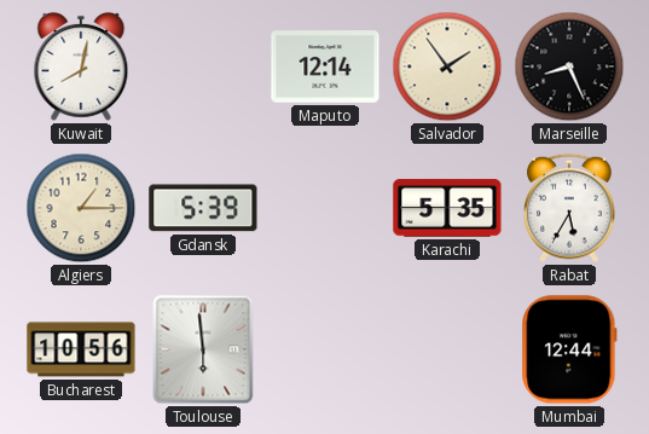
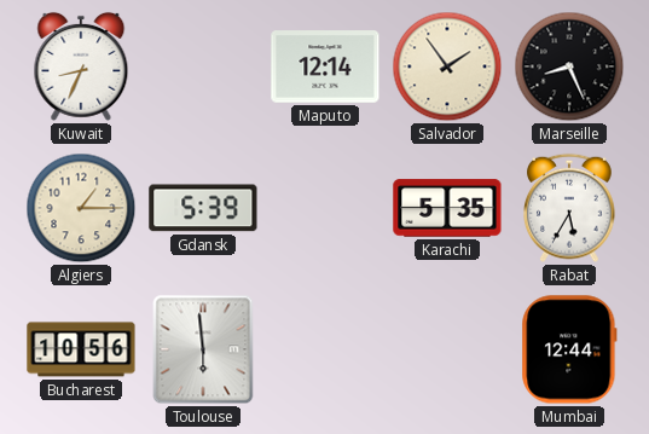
Kuwait: 8:02 -> 8:34 (81, 66)
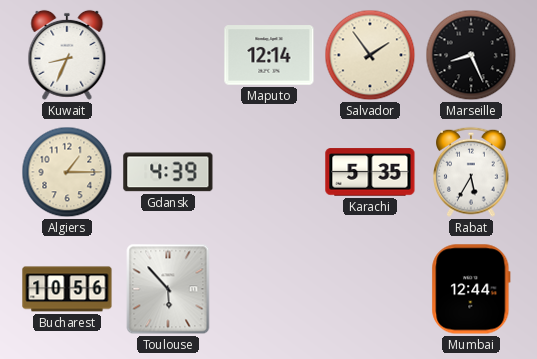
Gdansk: 5:39 -> 4:39 (168, 172)
Toulouse: 5:59 -> 5:53 (168, 289)
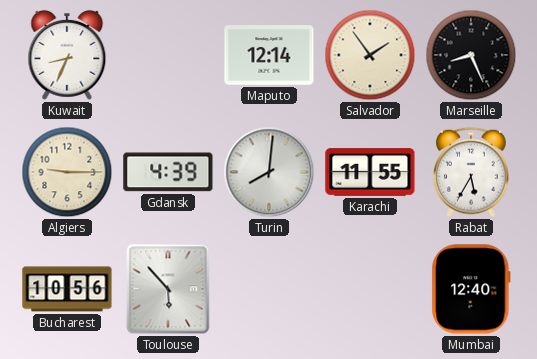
Algiers: 1:15 -> 9:15 (67, 172)
Turin: none -> 8:01 (269, 172)
Karachi: 5:35 -> 11:55 (370, 172)
Mumbai: 12:44 -> 12:40 (471, 289)
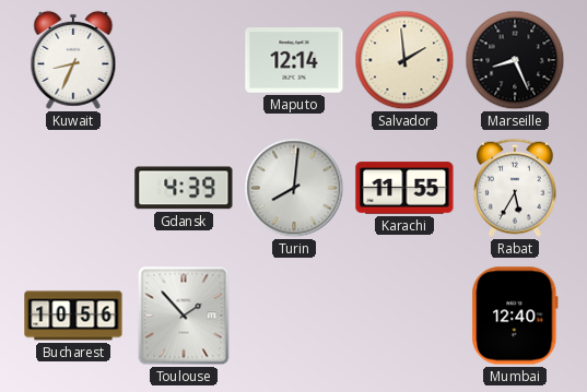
Salvador: 1:54 -> 1:59 (404, 60)
Algiers: 9:15 -> none (67, 172)
Toulouse: 5:53 -> 1:53 (184, 316)
